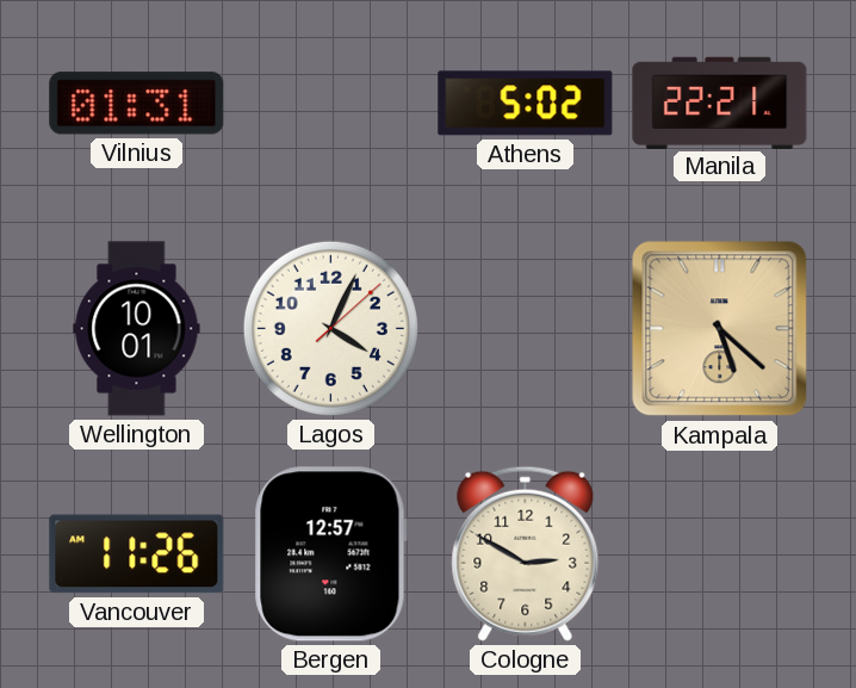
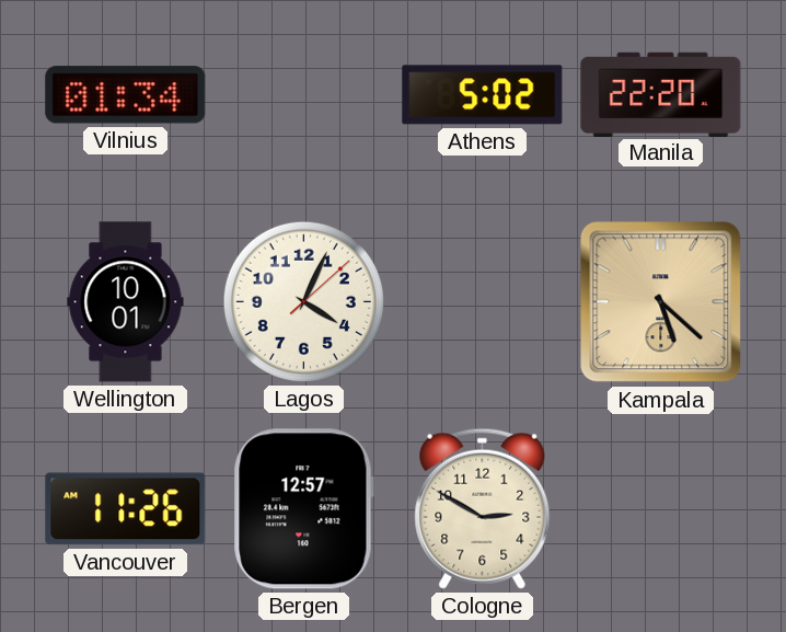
Vilnius: 01:31 -> 01:34 (126, 95)
Manila: 22:21 -> 22:20 (661, 94)
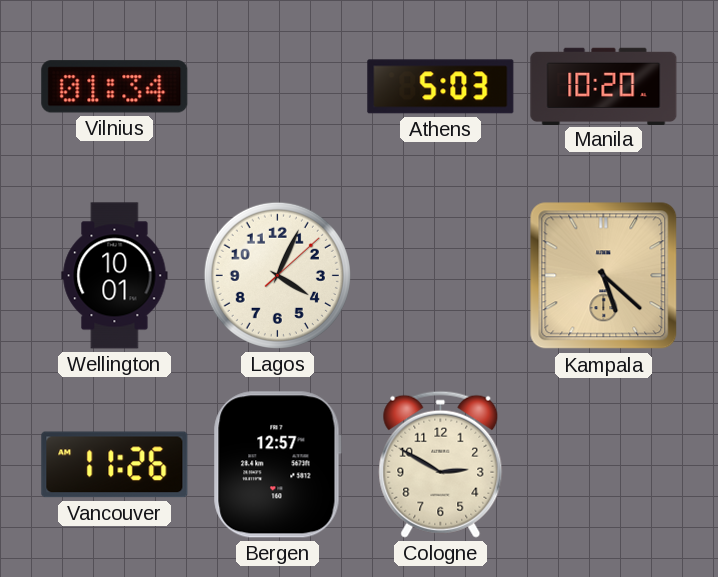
Athens: 5:02 -> 5:03 (441, 87)
Manila: 22:20 -> 10:20 (604, 86)
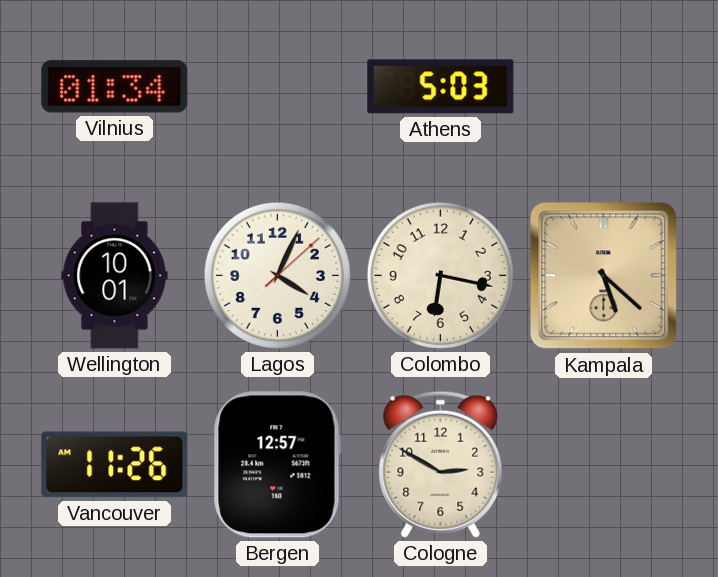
Manila: 10:20 -> none (604, 86)
Colombo: none -> 6:17 (440, 275)
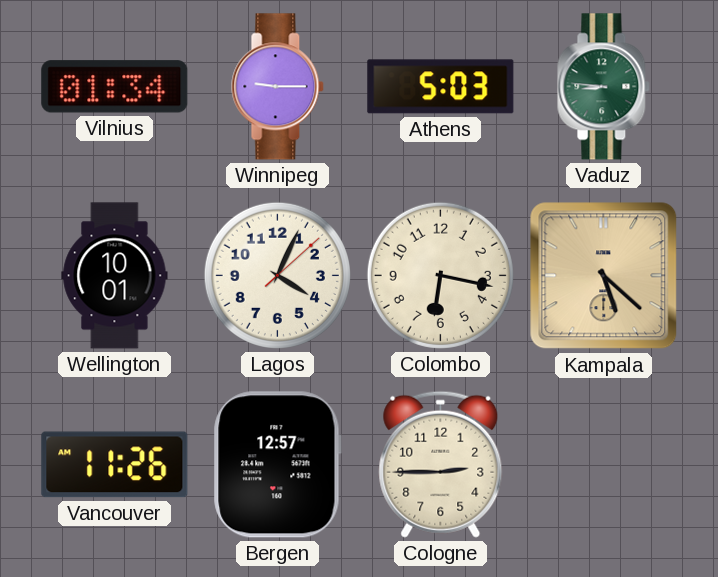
Winnipeg: none -> 9:15 (278, 87)
Vaduz: none -> 8:46 (604, 87)
Cologne: 2:50 -> 2:45 (441, 464)
